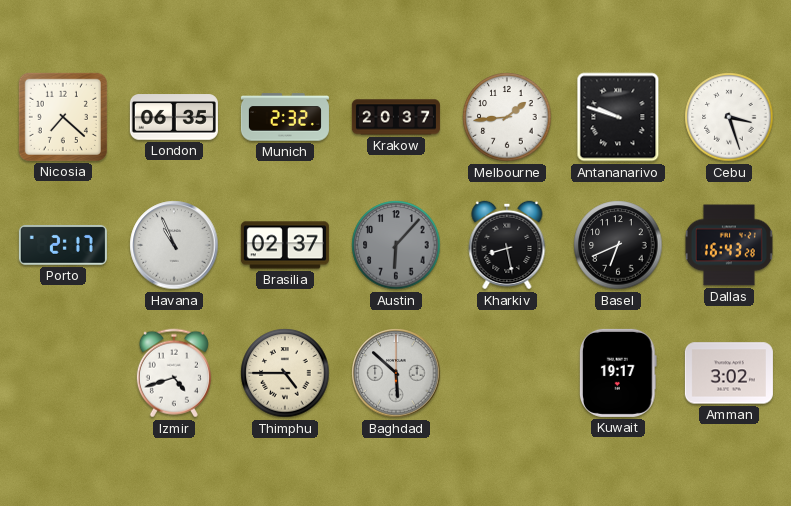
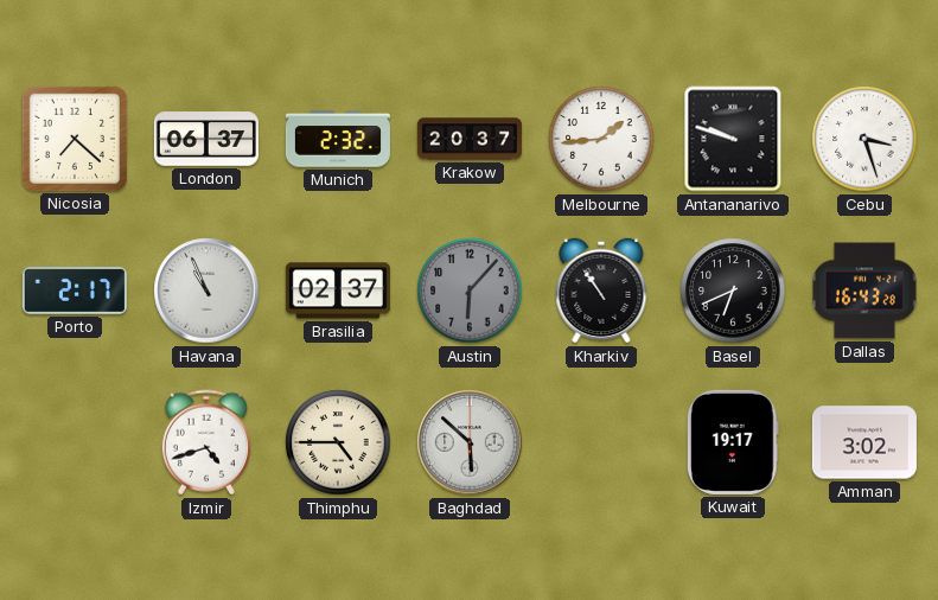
London: 06:35 -> 06:37 (206, 139)
Kharkiv: 8:28 -> 10:54 (601, 291)
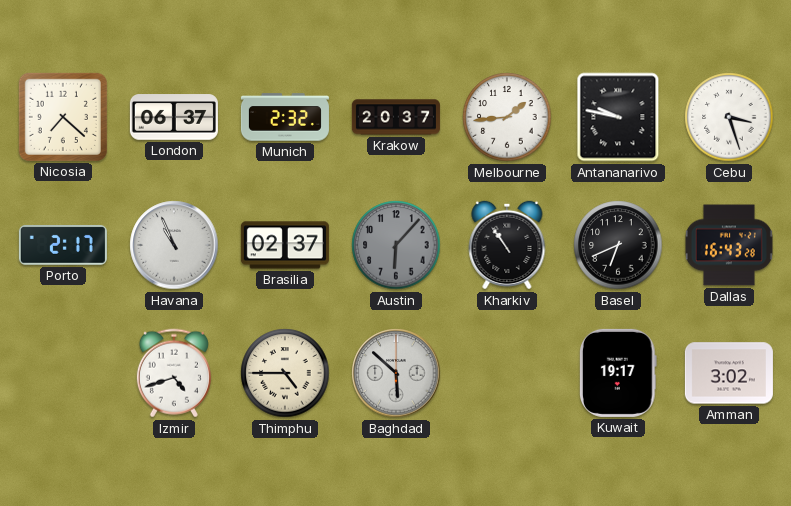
Antananarivo: 9:48 -> 9:47 (618, 117)
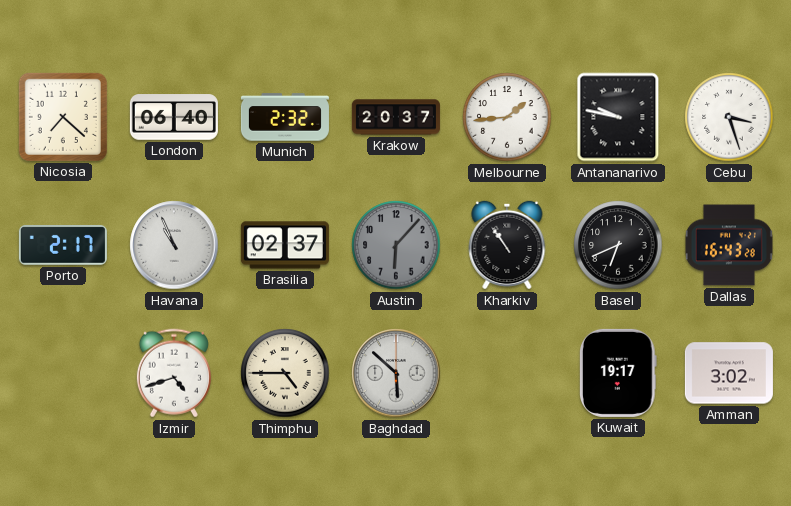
London: 06:37 -> 06:40 (174, 117)
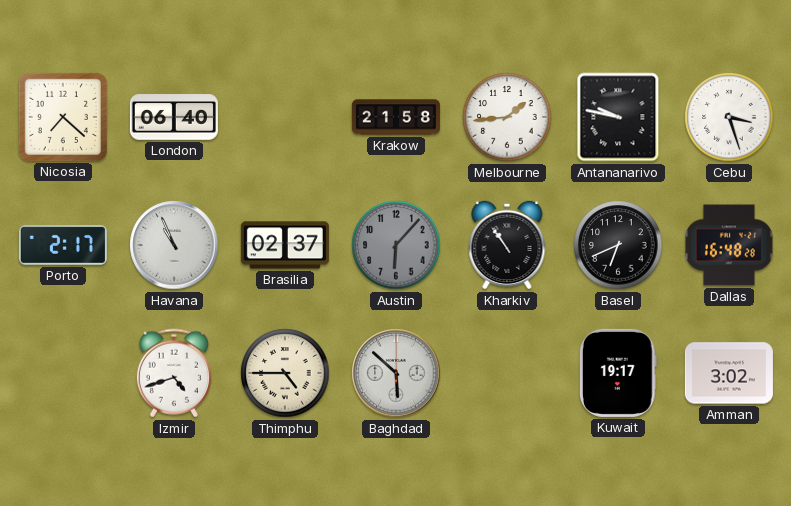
Munich: 2:32 -> none (285, 117)
Krakow: 20:37 -> 21:58 (396, 117)
Dallas: 16:43 -> 16:48 (729, 245)
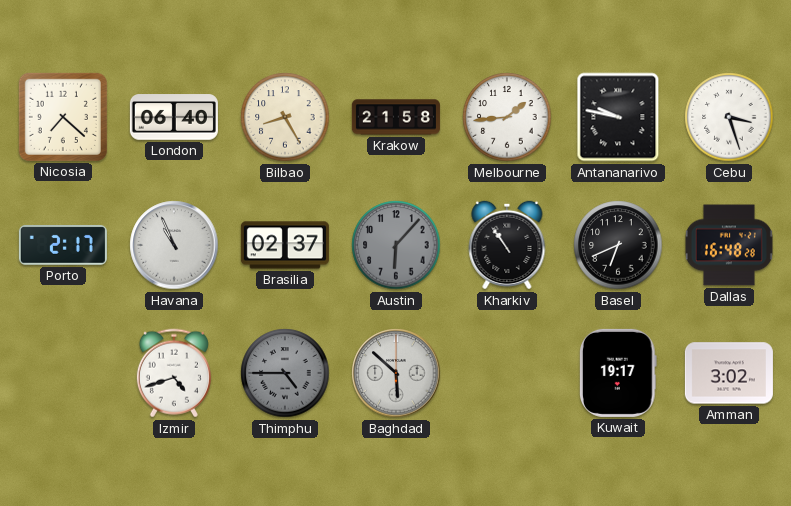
Bilbao: none -> 8:25 (285, 117)
Thimphu dial: cream -> grey (285, 373)
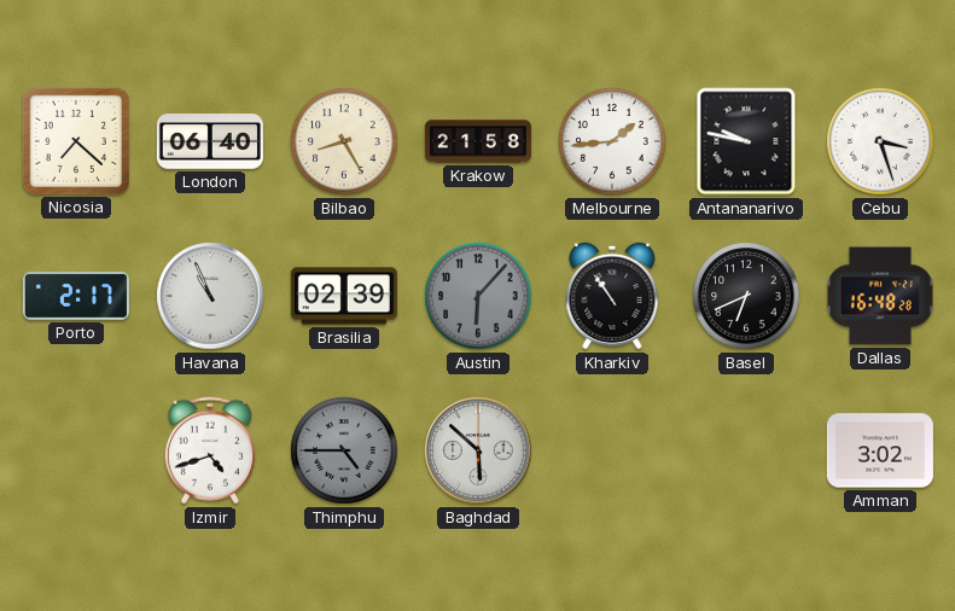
Brasilia: 02:37 -> 02:39 (344, 296)
Kuwait: 19:17 -> none (618, 373)
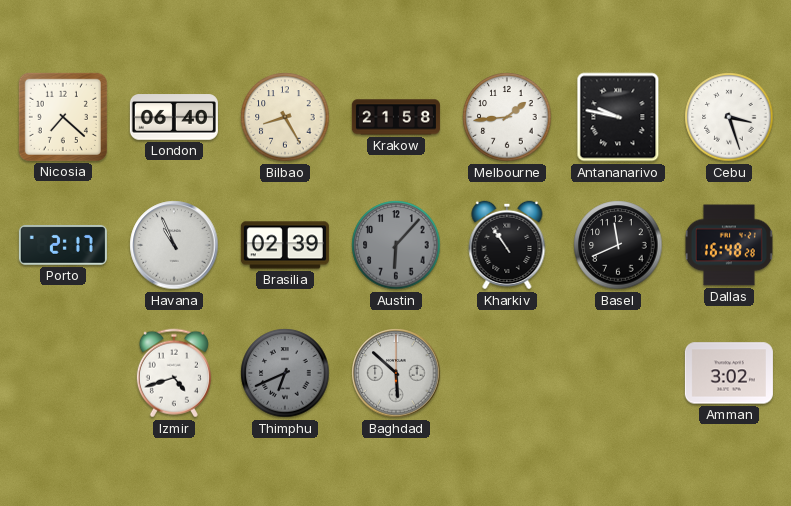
Basel: 6:41 -> 11:41 (618, 245)
Thimphu: 4:45 -> 6:41 (285, 373)
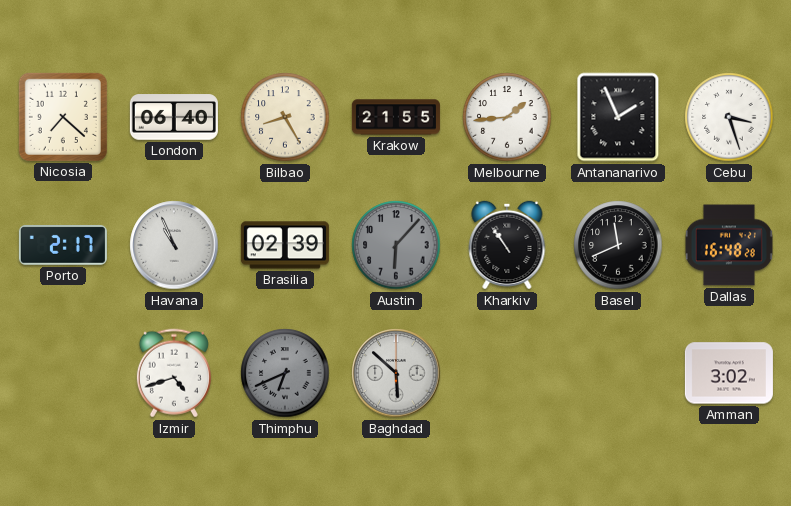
Krakow: 21:58 -> 21:55 (396, 117)
Antananarivo: 9:47 -> 1:56 (618, 117)
